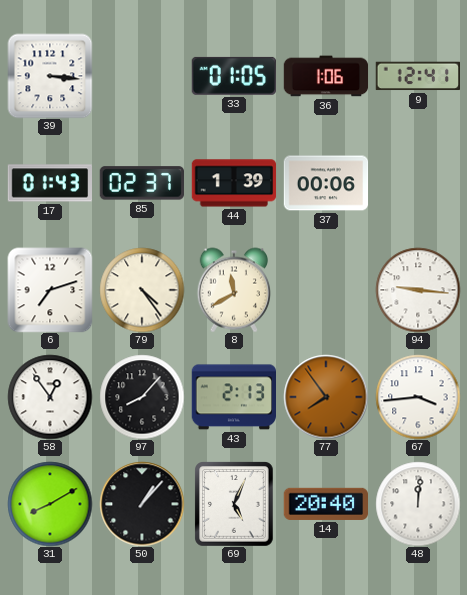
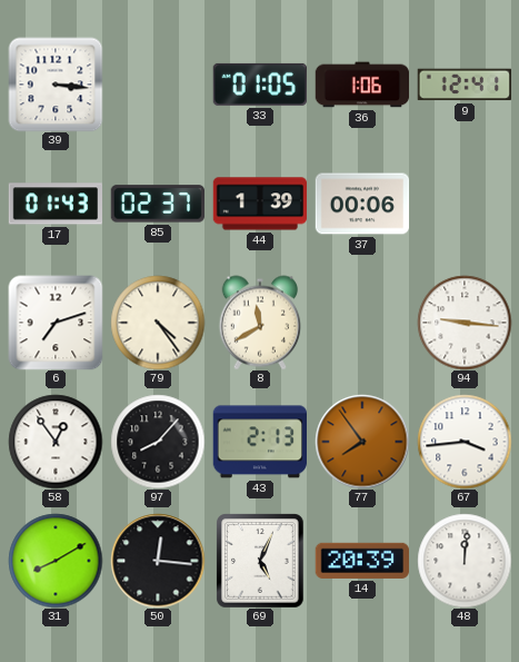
50: 1:07 -> 12:16 (158, 561)
14: 20:40 -> 20:39 (361, 561)
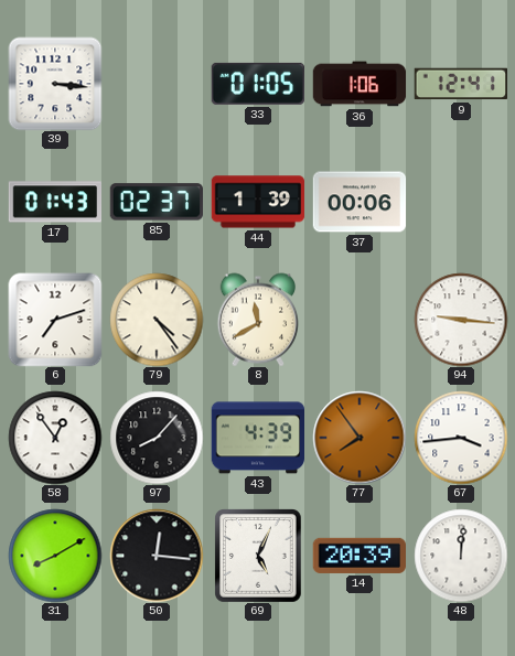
43: 2:13 -> 4:39 (257, 438)
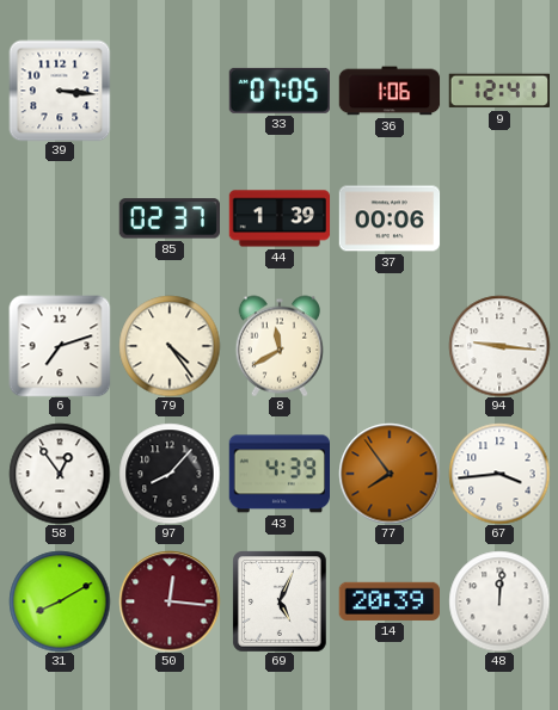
33: 01:05 -> 07:05 (280, 91)
17: 01:43 -> none (54, 202)
50 dial: black -> burgundy (170, 601)
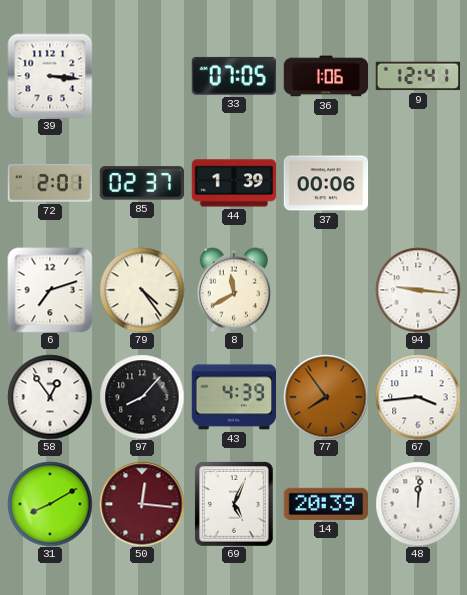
72: none -> 2:01 (49, 183)
